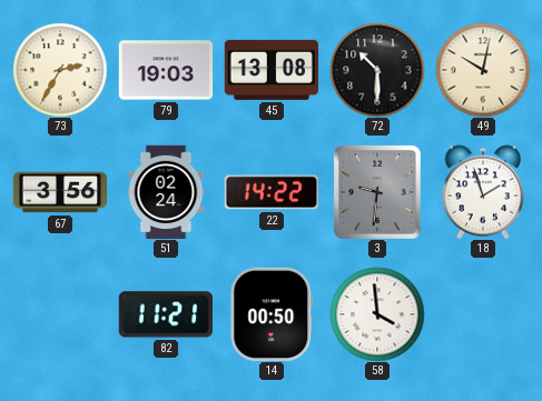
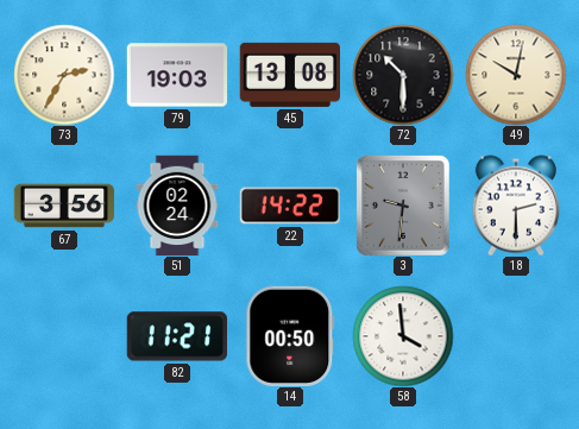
18: 1:57 -> 2:30 (515, 206)
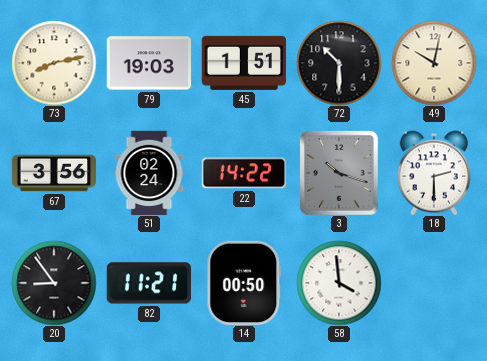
73: 2:35 -> 8:13 (54, 63)
45: 13:08 -> 1:51 (243, 63)
3: 9:31 -> 10:18 (340, 173)
20: none -> 8:54 (54, 283)
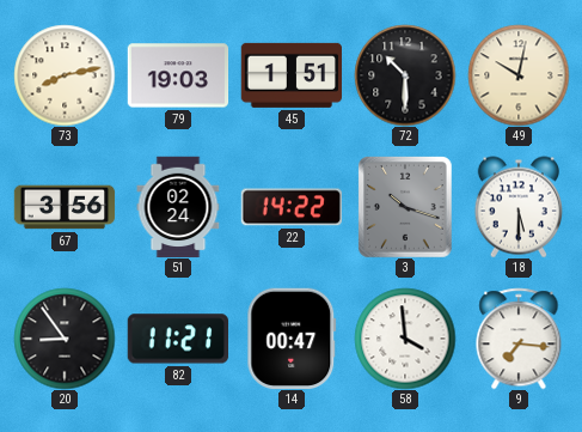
18: 2:30 -> 5:30 (517, 207)
14: 00:50 -> 00:47 (292, 337)
9: none -> 7:16 (519, 339)
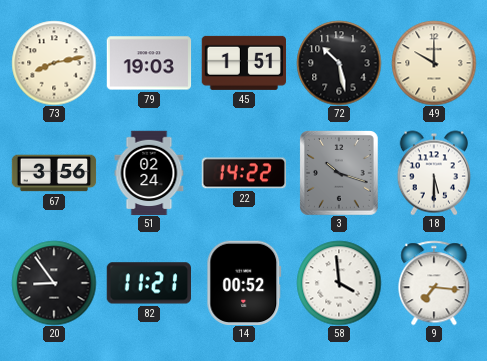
72: 10:30 -> 10:28 (339, 63)
49: 10:02 -> 10:00 (434, 63)
14: 00:47 -> 00:52 (244, 282)
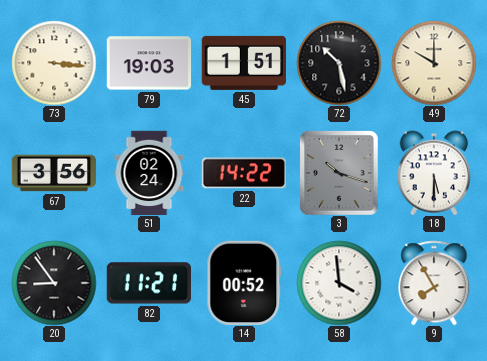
73: 8:13 -> 3:16 (54, 63)
9: 7:16 -> 7:55 (434, 283)
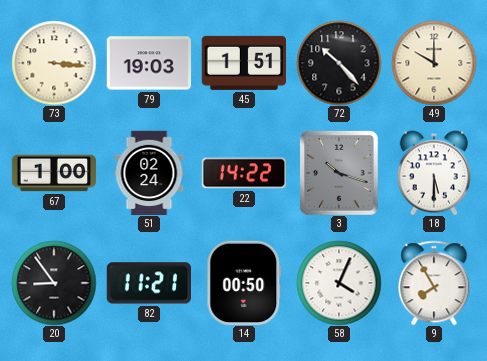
72: 10:28 -> 10:23 (339, 63)
67: 3:56 -> 1:00 (54, 173)
14: 00:52 -> 00:50 (244, 282)
58: 3:59 -> 4:04 (339, 283)
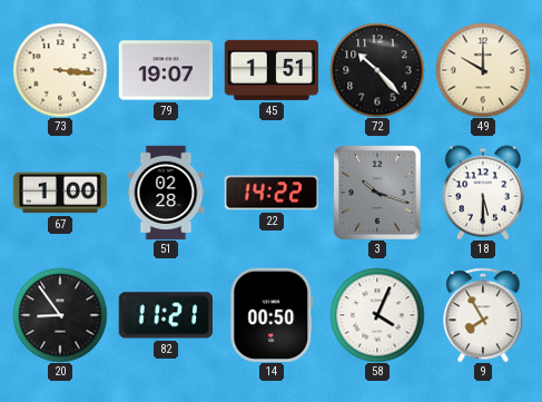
79: 19:03 -> 19:07 (166, 70)
51: 02:24 -> 02:28 (166, 193)
